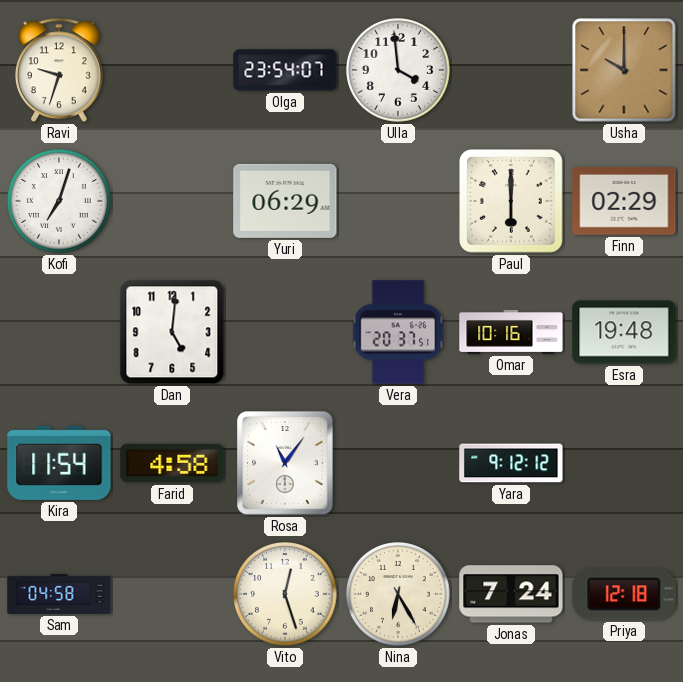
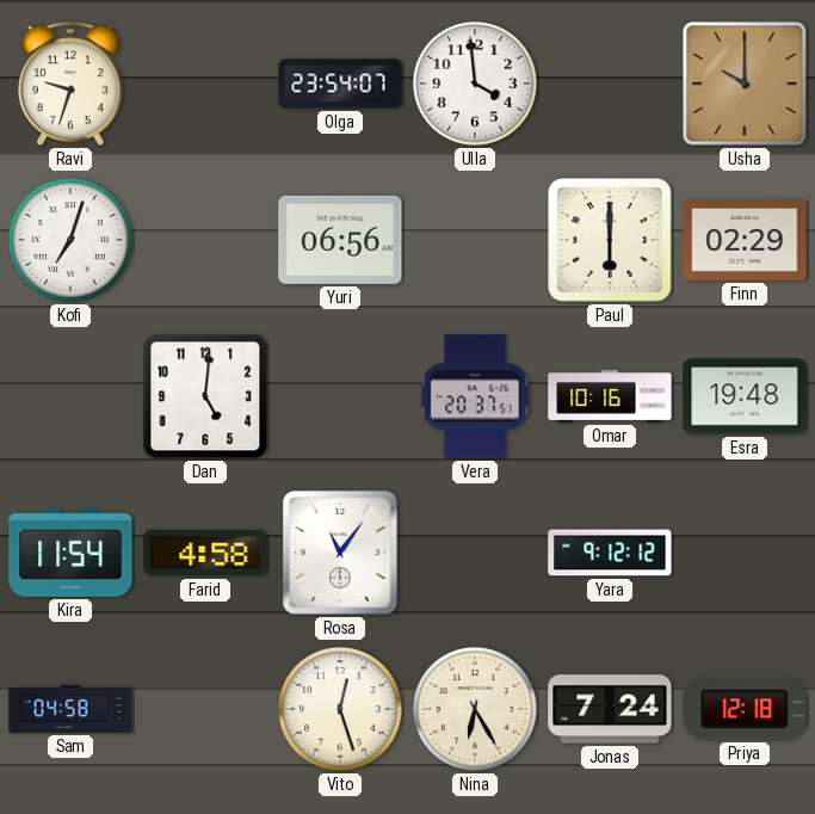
Yuri: 06:29 -> 06:56 (340, 240)
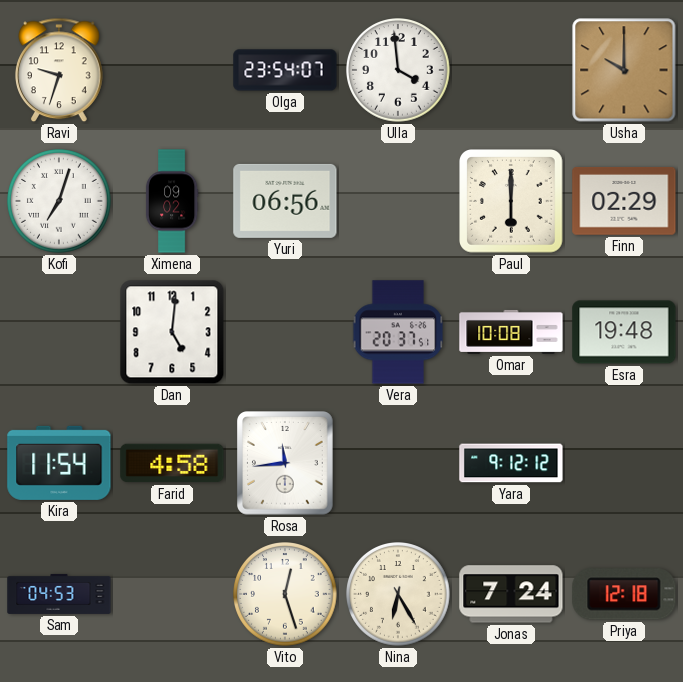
Ximena: none -> 09:02 (172, 201)
Omar: 10:16 -> 10:08 (511, 332)
Rosa: 11:06 -> 11:44 (286, 463)
Sam: 04:58 -> 04:53 (59, 594)
